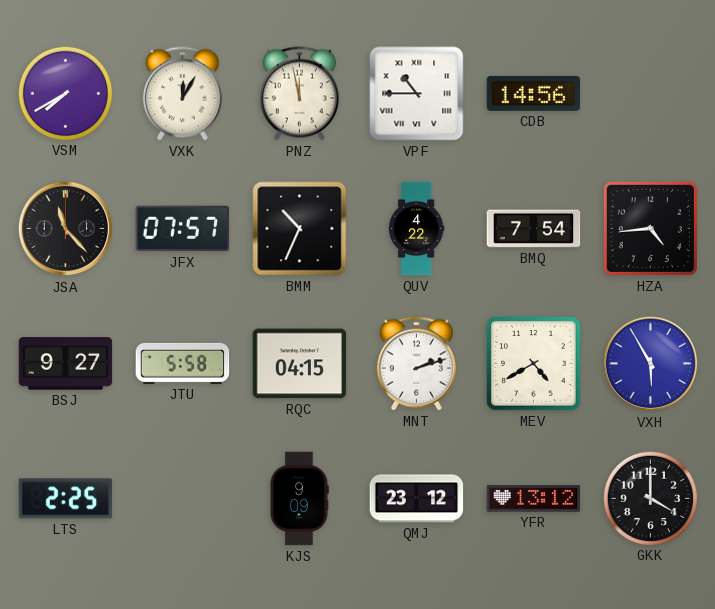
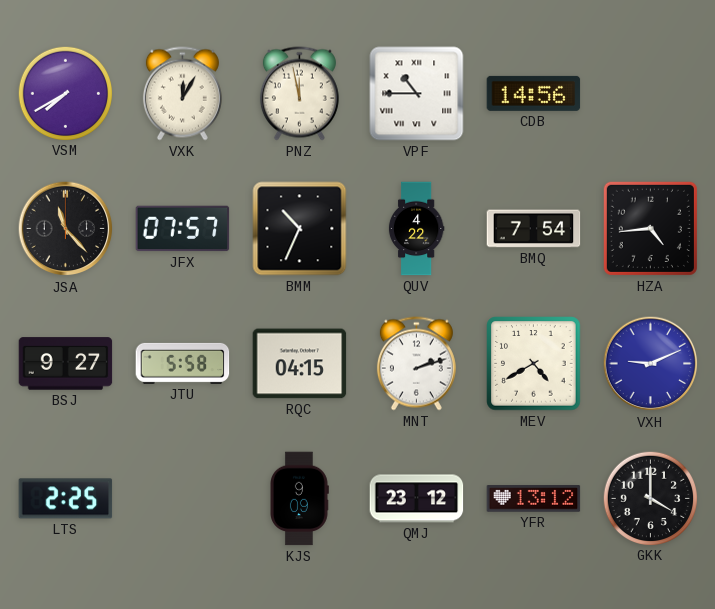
VXH: 5:55 -> 9:11 (651, 364)
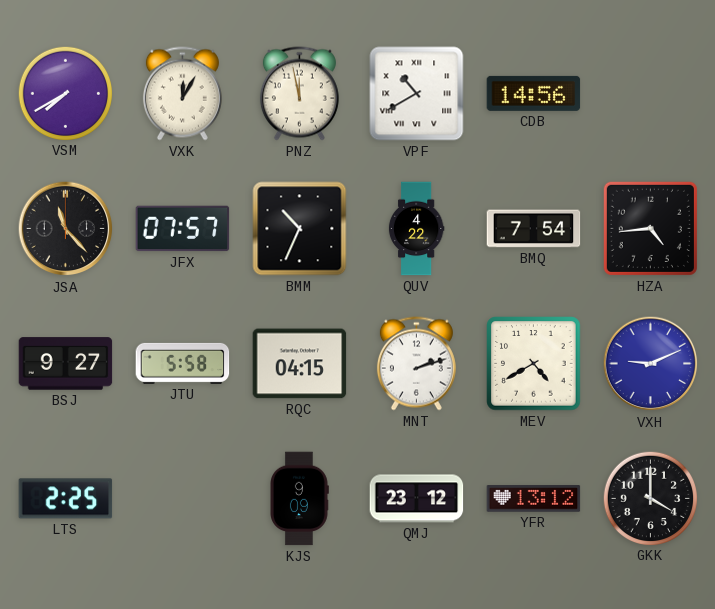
VPF: 10:45 -> 10:40 (417, 94)
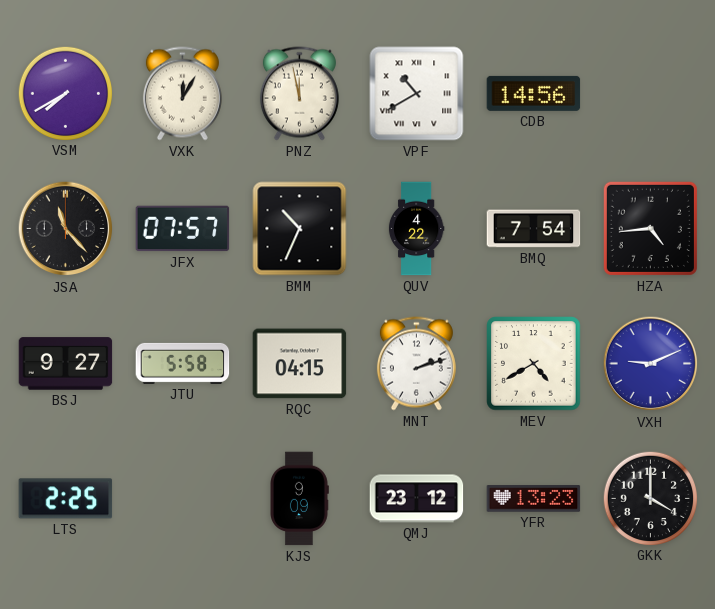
YFR: 13:12 -> 13:23 (534, 499)
